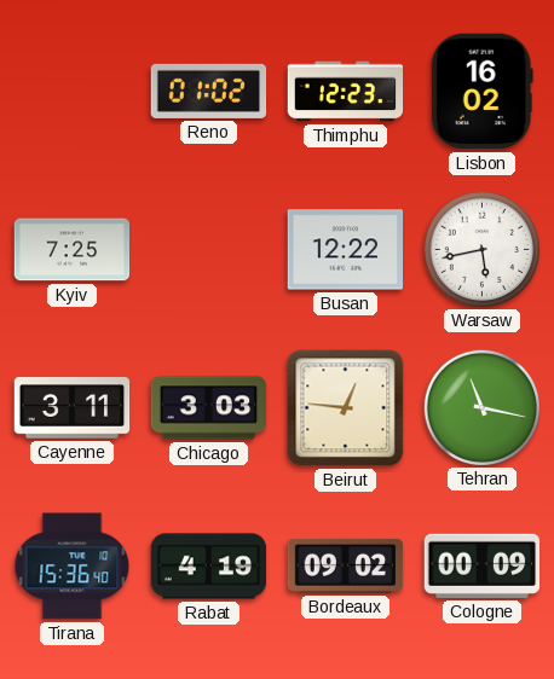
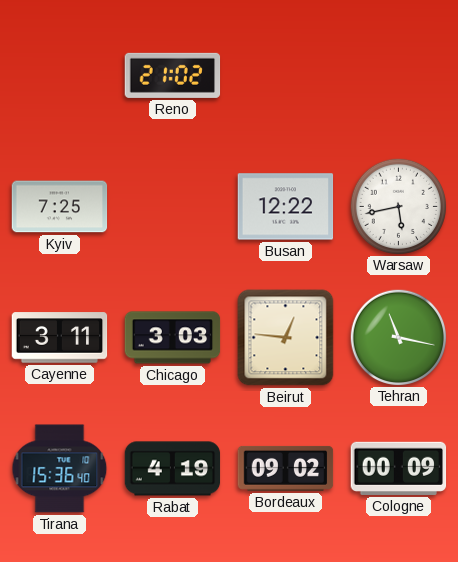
Reno: 01:02 -> 21:02 (173, 75)
Thimphu: 12:23 -> none (346, 92)
Lisbon: 16:02 -> none (481, 92)
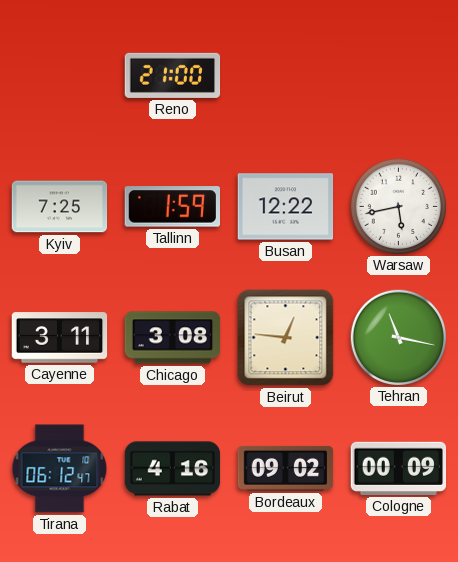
Reno: 21:02 -> 21:00 (173, 75)
Tallinn: none -> 1:59 (172, 207)
Chicago: 3:03 -> 3:08 (173, 338)
Tirana: 15:36 -> 06:12 (60, 469)
Rabat: 4:19 -> 4:16 (173, 469)
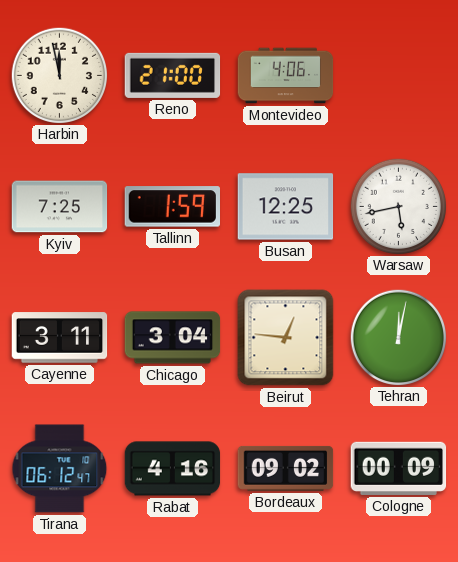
Harbin: none -> 11:58 (59, 75)
Montevideo: none -> 4:06 (286, 76)
Busan: 12:22 -> 12:25 (286, 207)
Chicago: 3:08 -> 3:04 (173, 338)
Tehran: 11:17 -> 12:02 (398, 337)
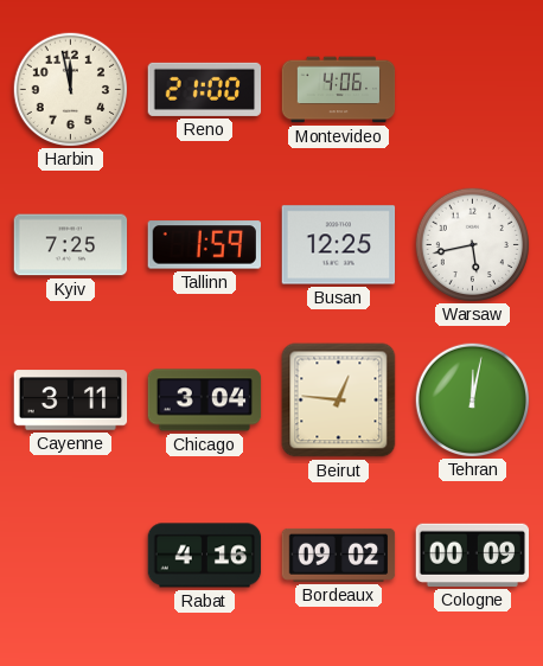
Tirana: 06:12 -> none (60, 469)
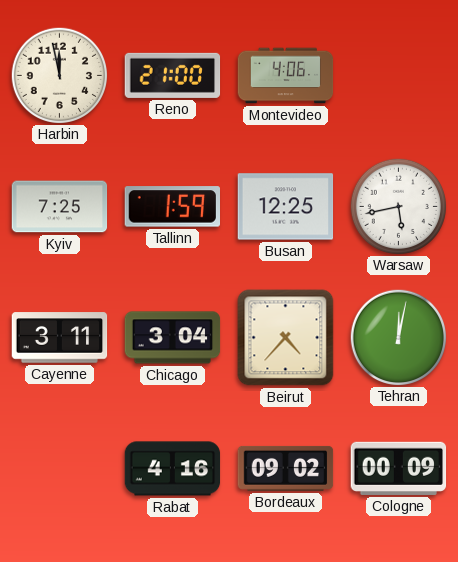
Beirut: 12:46 -> 4:37 (286, 338)
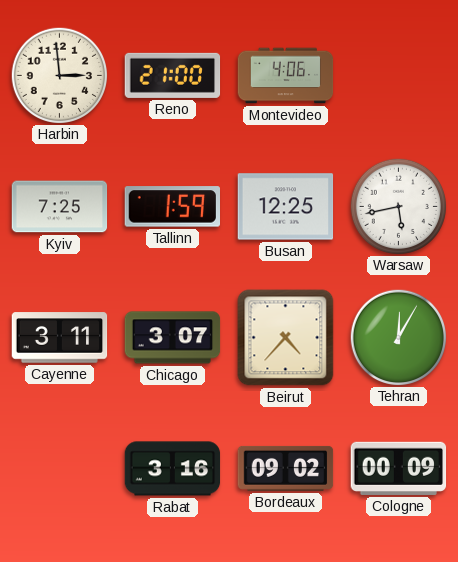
Harbin: 11:58 -> 2:59 (59, 75)
Chicago: 3:04 -> 3:07 (173, 338)
Tehran: 12:02 -> 12:05 (398, 337)
Rabat: 4:16 -> 3:16 (173, 469)
